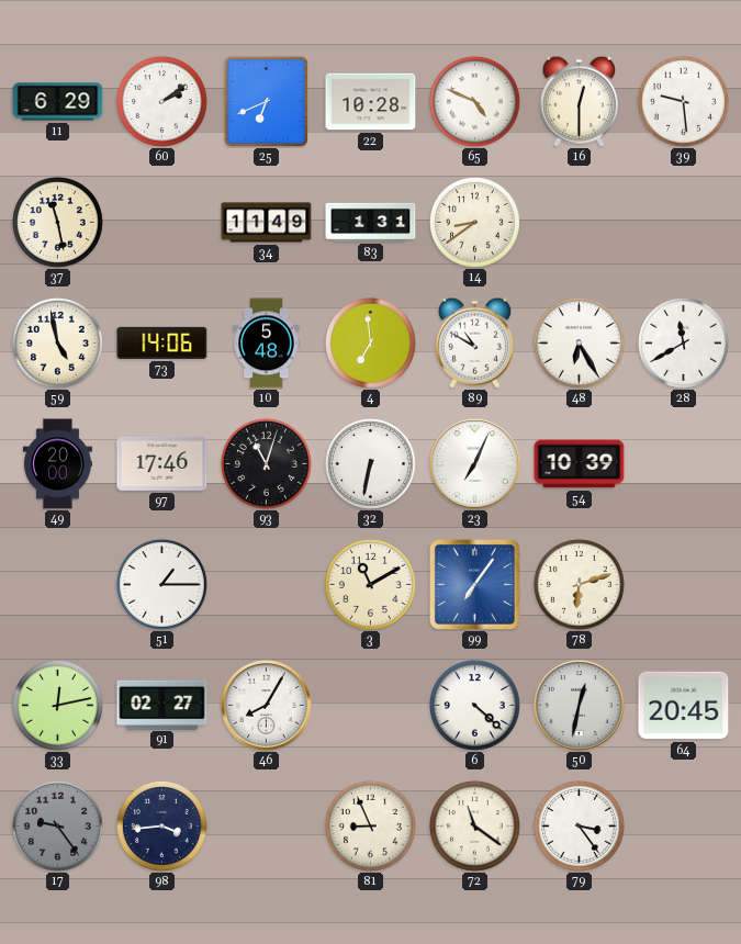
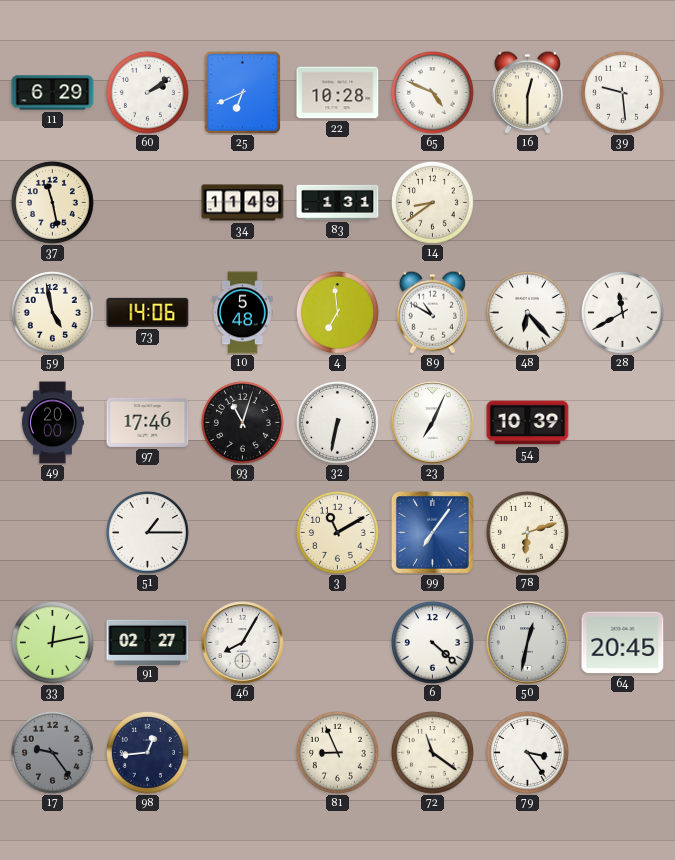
48: 6:25 -> 6:23 (527, 312)
98: 3:44 -> 12:44 (147, 752)
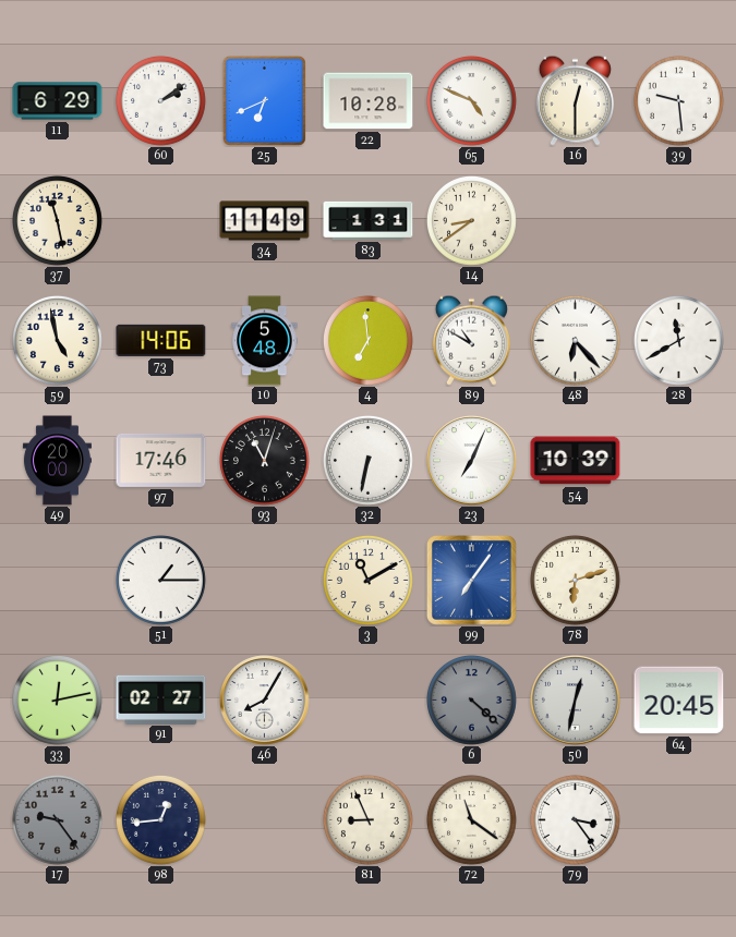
6 dial: white -> grey (471, 699)
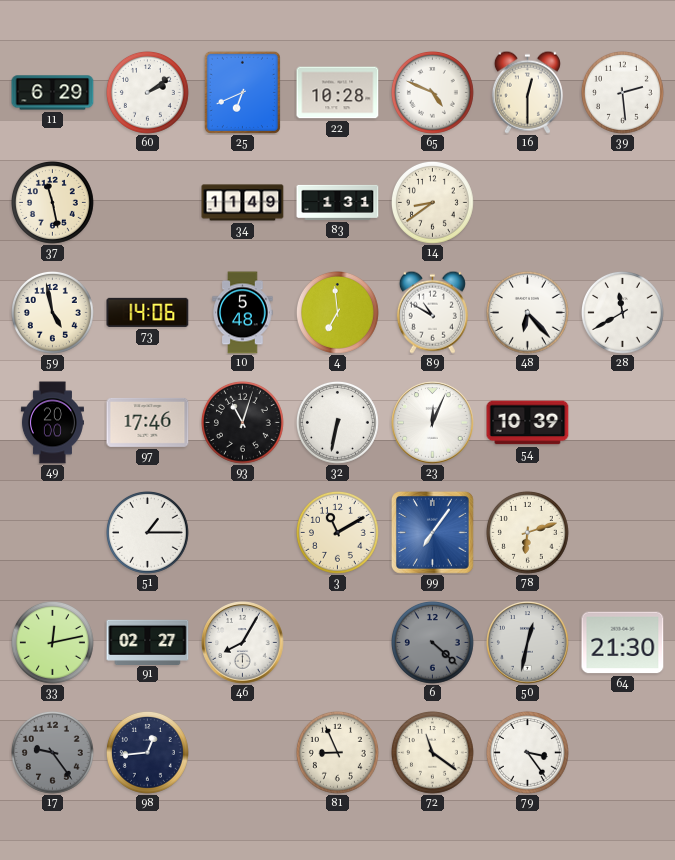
39: 9:29 -> 2:29 (622, 92)
23: 7:04 -> 12:04 (433, 423)
64: 20:45 -> 21:30 (623, 643)
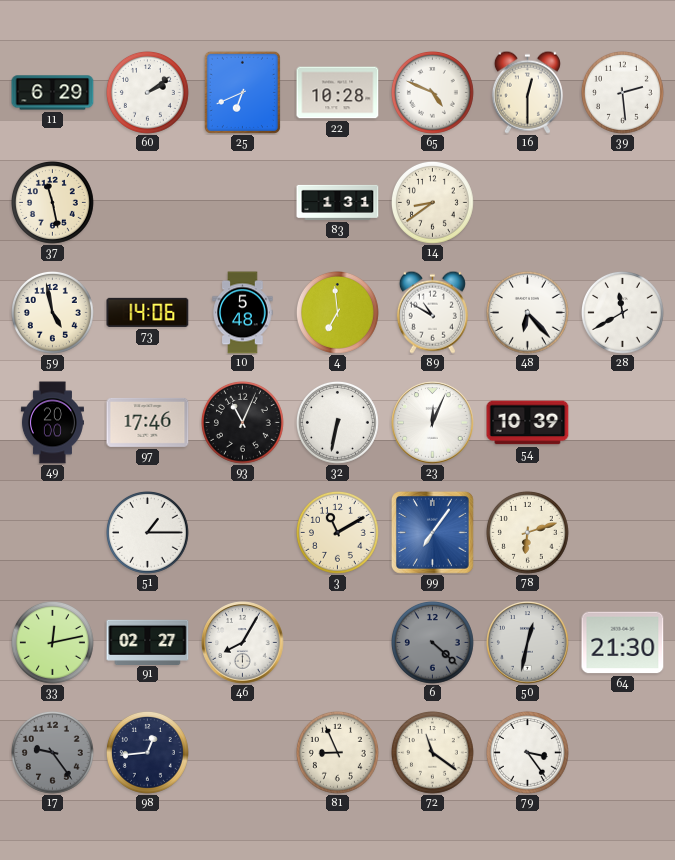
34: 11:49 -> none (243, 203)
93: 11:03 -> 11:04 (242, 422)
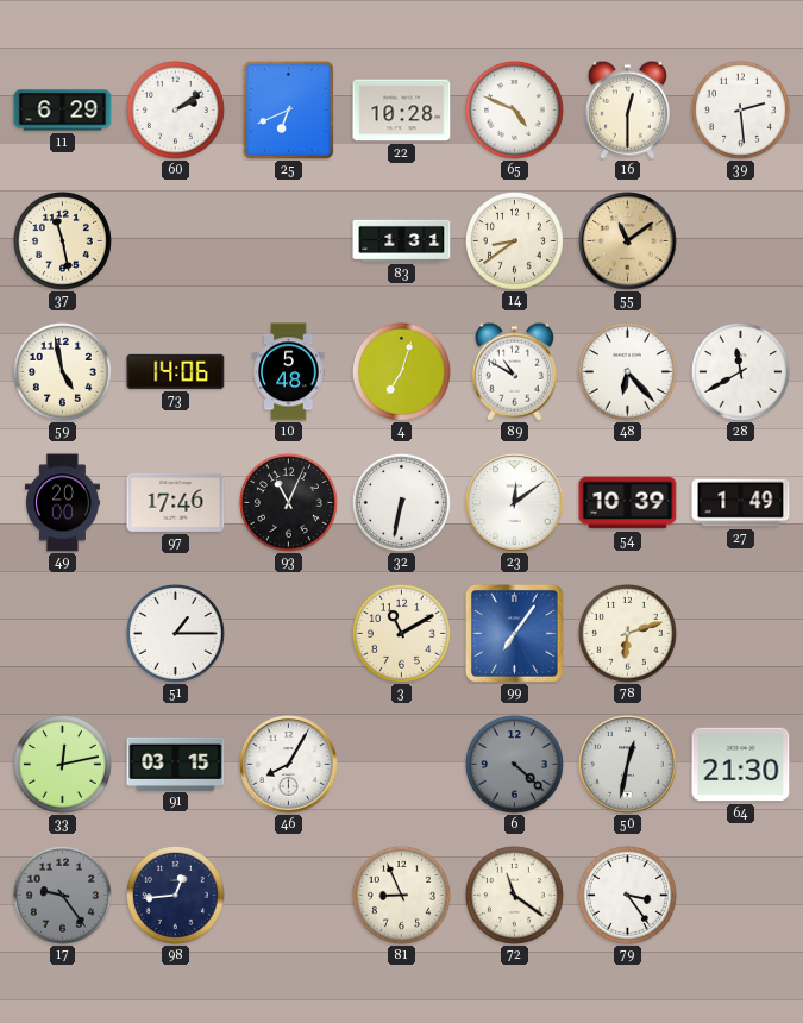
55: none -> 11:09 (628, 241)
4: 6:59 -> 7:03 (401, 371)
23: 12:04 -> 12:09 (515, 503)
27: none -> 1:49 (741, 503)
91: 02:27 -> 03:15 (176, 764)
